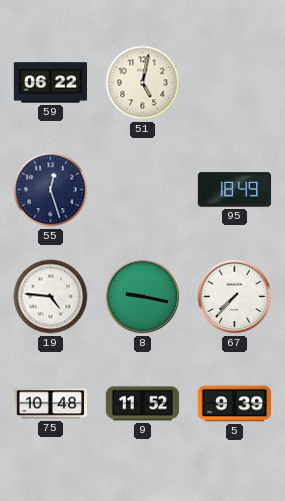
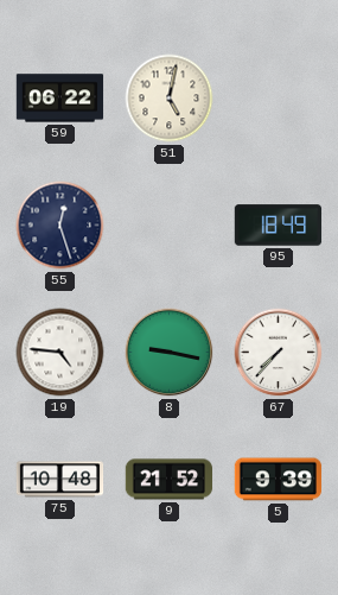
9: 11:52 -> 21:52 (170, 480)
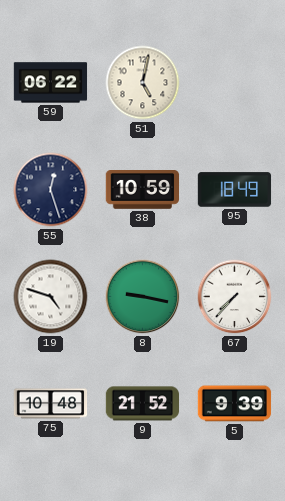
38: none -> 10:59 (143, 190)
19: 4:46 -> 4:48 (51, 297)
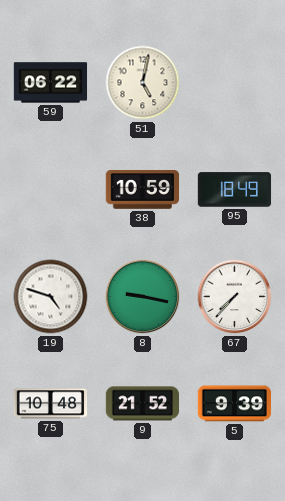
55: 12:27 -> none (51, 190)
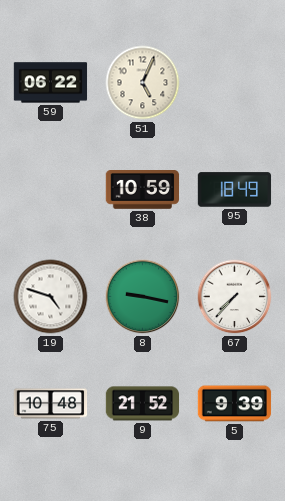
51: 5:02 -> 5:04 (143, 83)
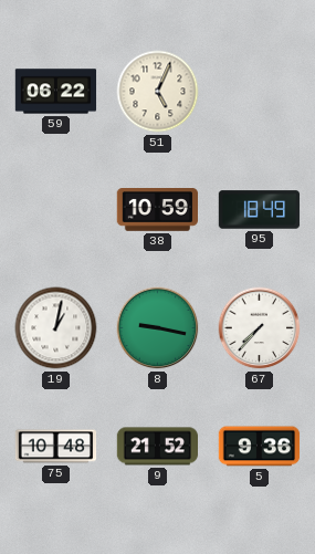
19: 4:48 -> 1:02 (56, 328)
5: 9:39 -> 9:36 (260, 447)
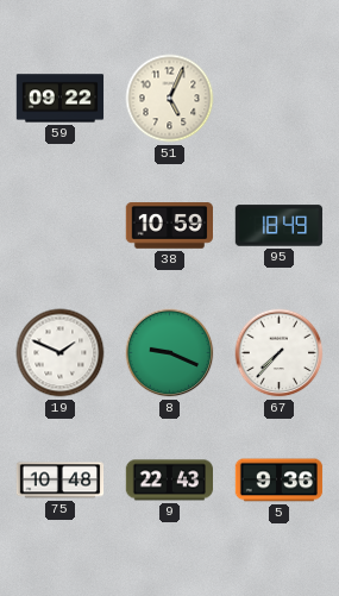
59: 06:22 -> 09:22 (61, 99)
19: 1:02 -> 1:49 (61, 353)
8: 9:17 -> 9:19 (170, 353)
9: 21:52 -> 22:43 (170, 481)
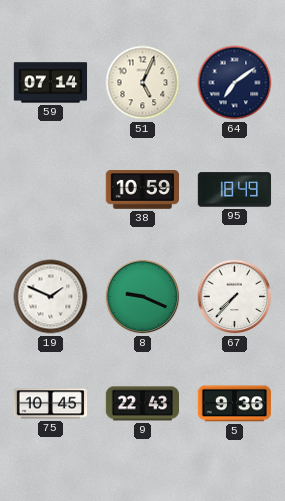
59: 09:22 -> 07:14 (51, 83)
64: none -> 7:09 (235, 83)
75: 10:48 -> 10:45 (51, 404)
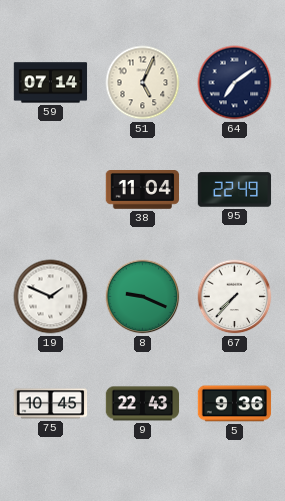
38: 10:59 -> 11:04 (143, 190)
95: 18:49 -> 22:49 (235, 190)
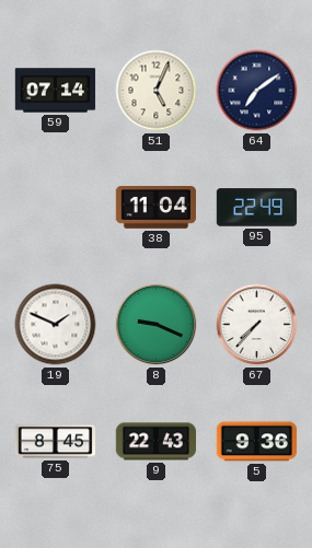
75: 10:45 -> 8:45 (56, 442)
